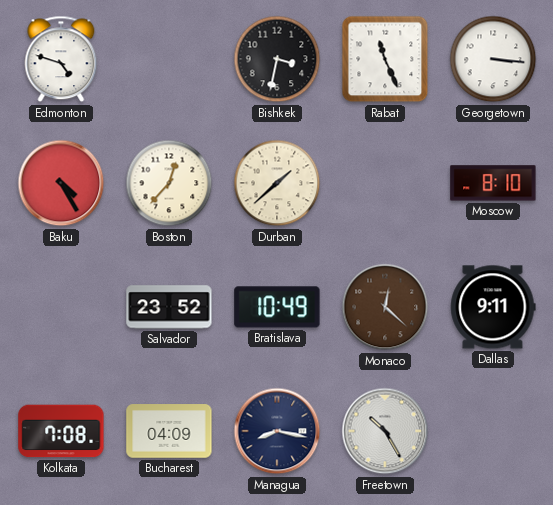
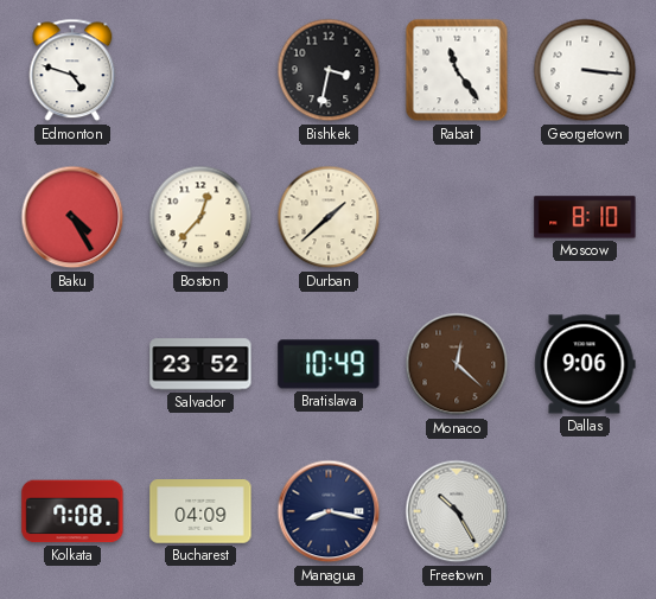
Rabat: 11:26 -> 11:24 (457, 70)
Dallas: 9:11 -> 9:06 (585, 364)
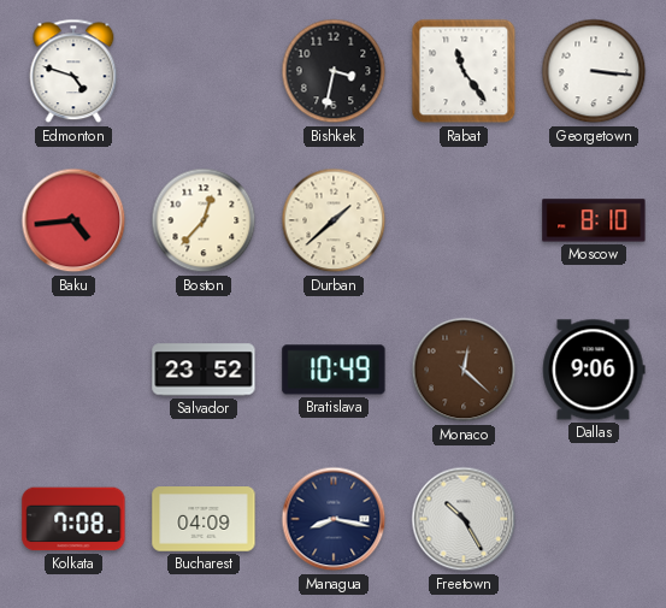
Baku: 4:25 -> 4:44 (73, 220)
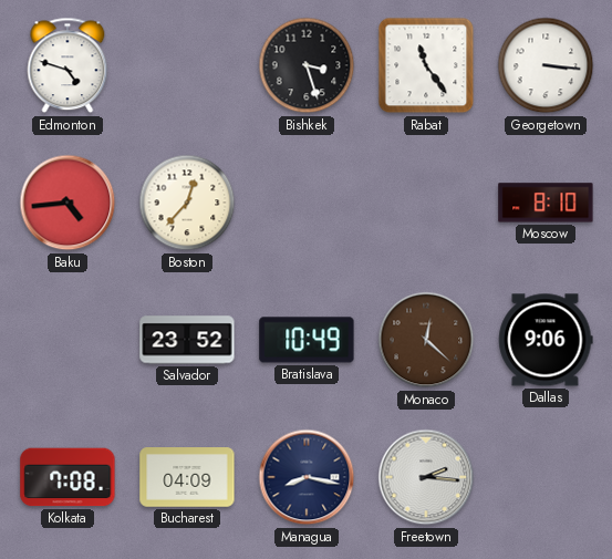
Bishkek: 3:32 -> 3:27 (307, 65)
Durban: 1:38 -> none (334, 220)
Freetown: 10:25 -> 2:16 (426, 477)
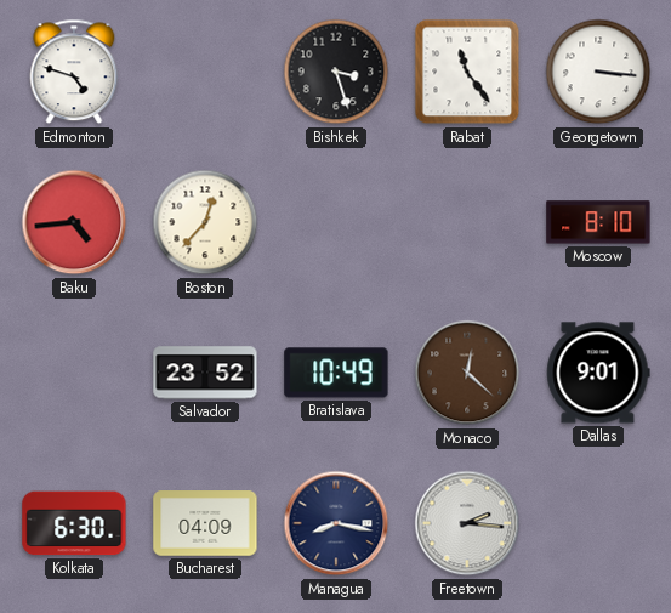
Dallas: 9:06 -> 9:01 (598, 373)
Kolkata: 7:08 -> 6:30 (74, 523)
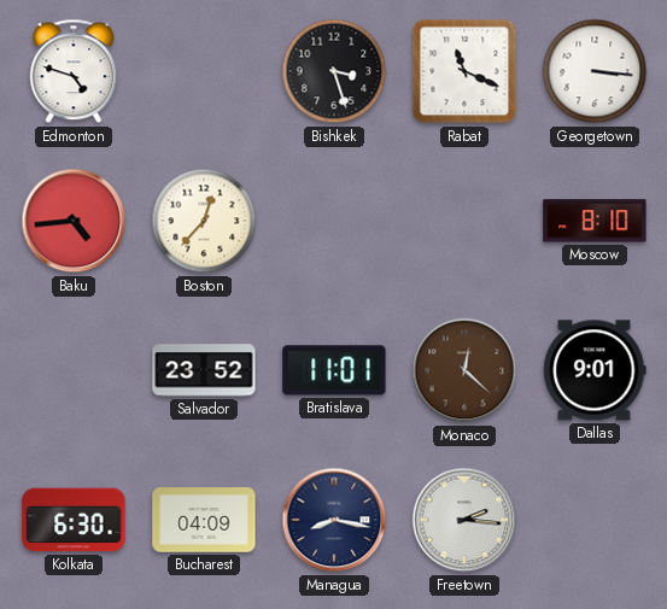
Rabat: 11:24 -> 11:19 (464, 71)
Bratislava: 10:49 -> 11:01 (334, 370)
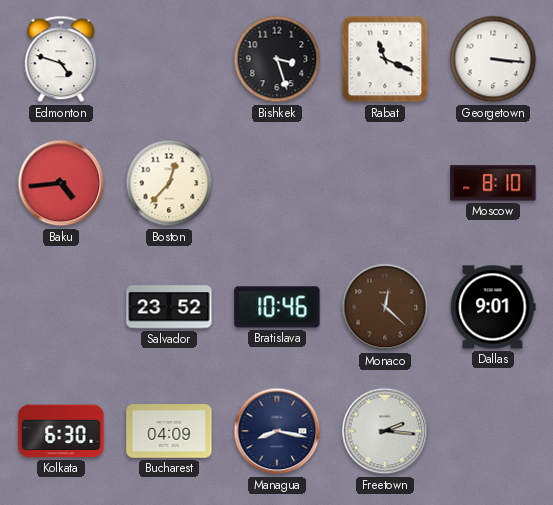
Bratislava: 11:01 -> 10:46 (277, 307)
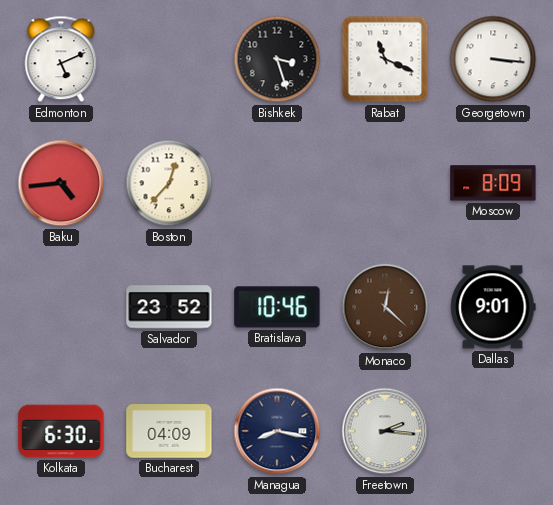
Edmonton: 4:48 -> 5:11 (61, 59)
Moscow: 8:10 -> 8:09 (493, 183)
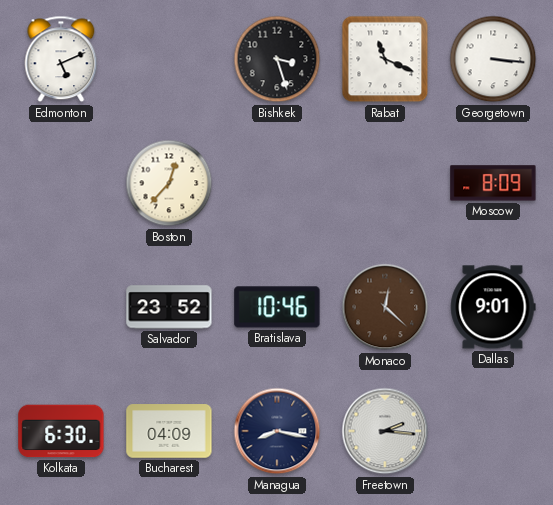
Baku: 4:44 -> none (61, 183)
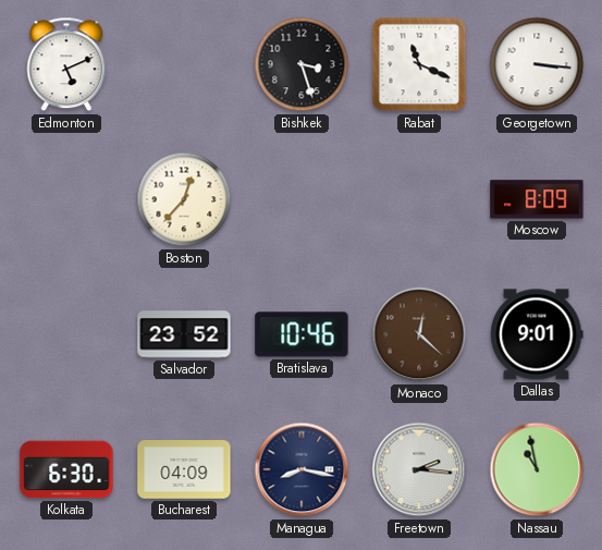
Nassau: none -> 10:58 (537, 469)
